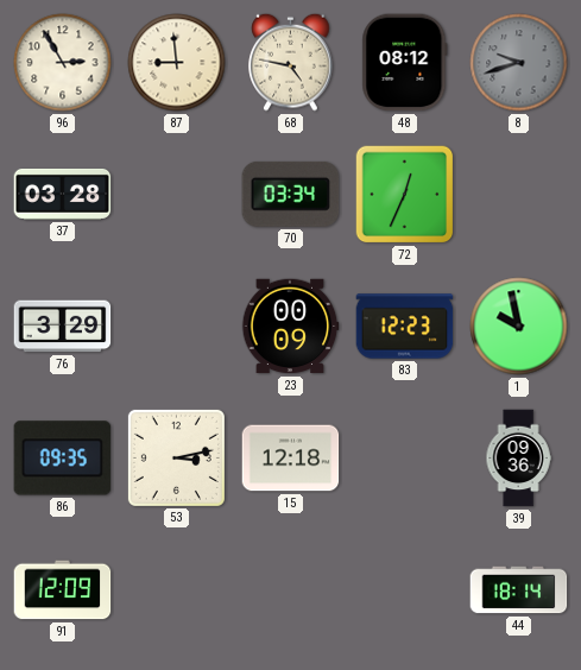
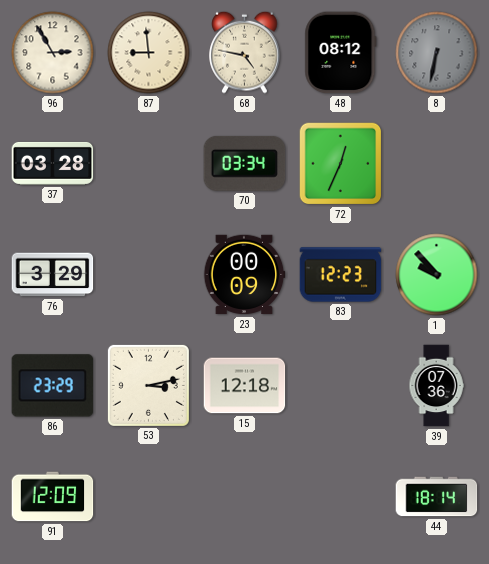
8: 9:42 -> 6:32 (437, 53)
1: 9:58 -> 9:53 (437, 275)
86: 09:35 -> 23:29 (53, 386)
39: 09:36 -> 07:36 (436, 386)
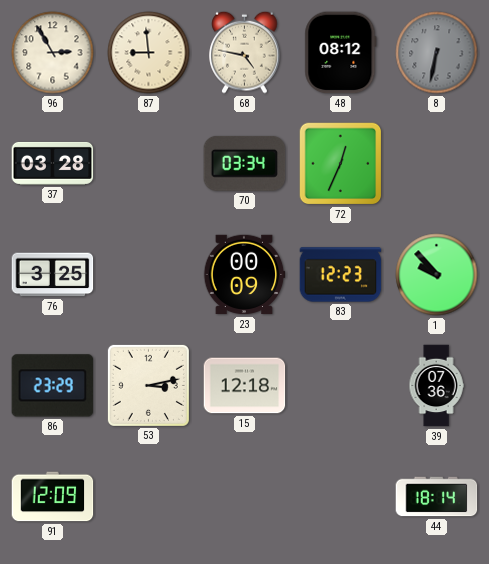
76: 3:29 -> 3:25 (53, 275)
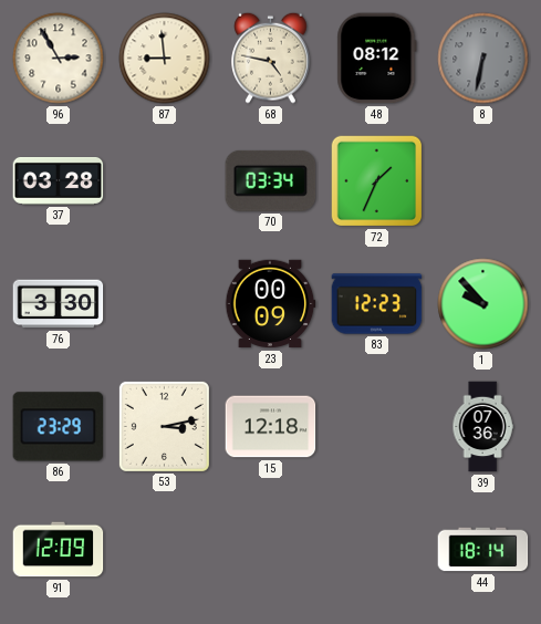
72: 12:34 -> 1:34 (377, 181)
76: 3:25 -> 3:30 (59, 304)
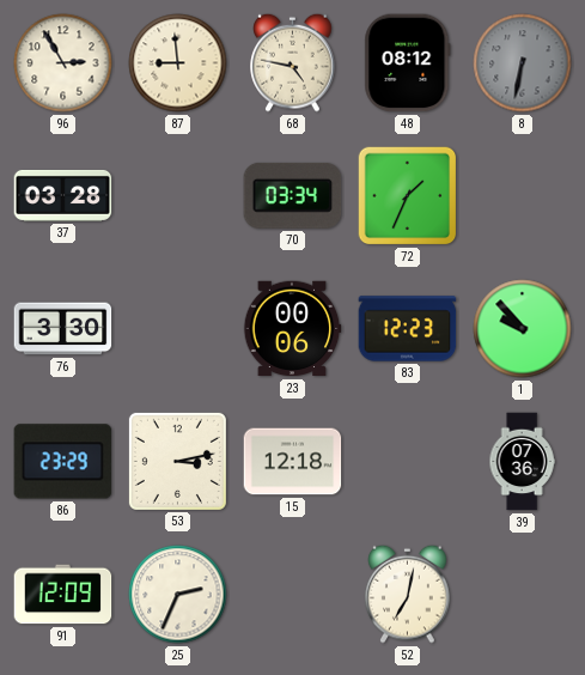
23: 00:09 -> 00:06 (292, 329)
25: none -> 2:34 (178, 595)
52: none -> 7:02 (408, 594)
44: 18:14 -> none (483, 550)
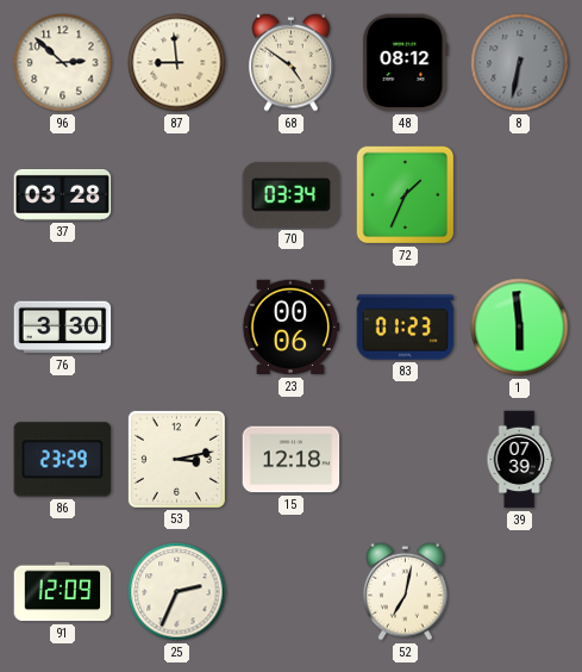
96: 2:55 -> 2:52 (63, 63)
68: 4:47 -> 4:51 (292, 62)
83: 12:23 -> 01:23 (406, 328)
1: 9:53 -> 5:59 (520, 328)
39: 07:36 -> 07:39 (519, 460)
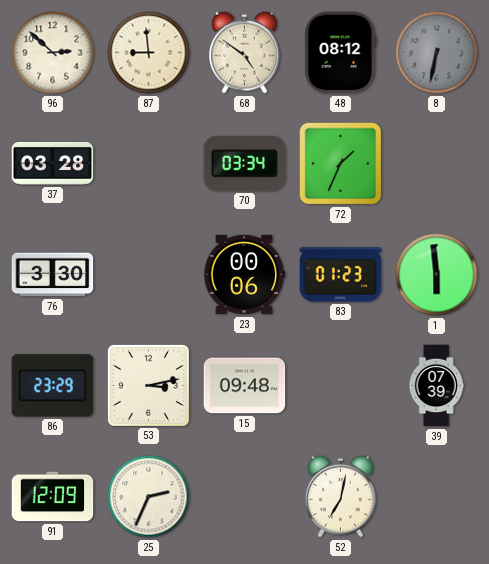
15: 12:18 -> 09:48 (245, 386)
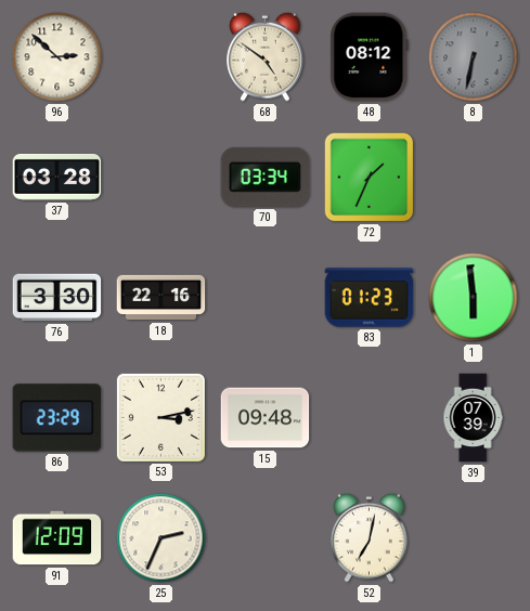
87: 8:59 -> none (149, 53)
18: none -> 22:16 (161, 298)
23: 00:06 -> none (244, 275)
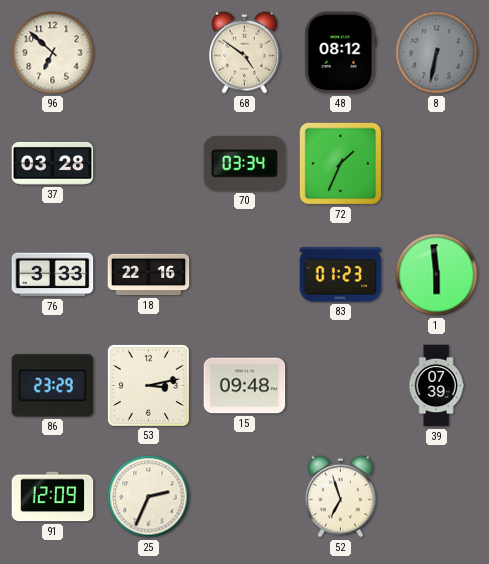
96: 2:52 -> 6:52 (53, 53)
76: 3:30 -> 3:33 (53, 275)
52: 7:02 -> 6:57 (341, 496)
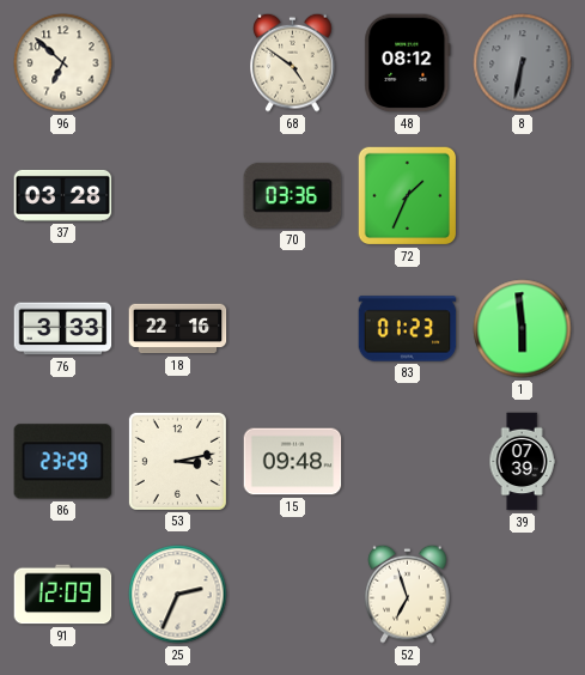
70: 03:34 -> 03:36 (293, 195)
